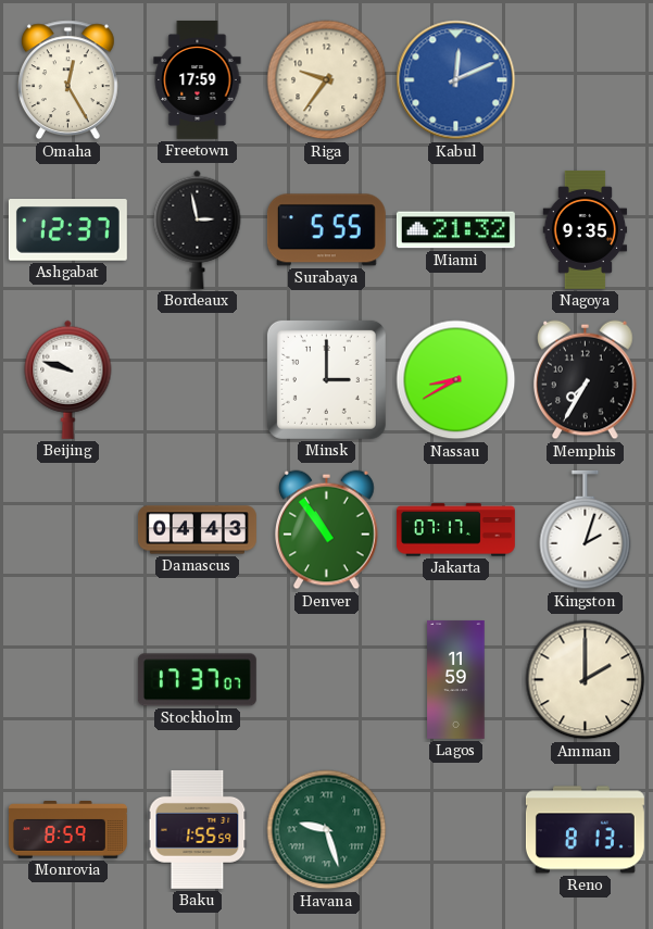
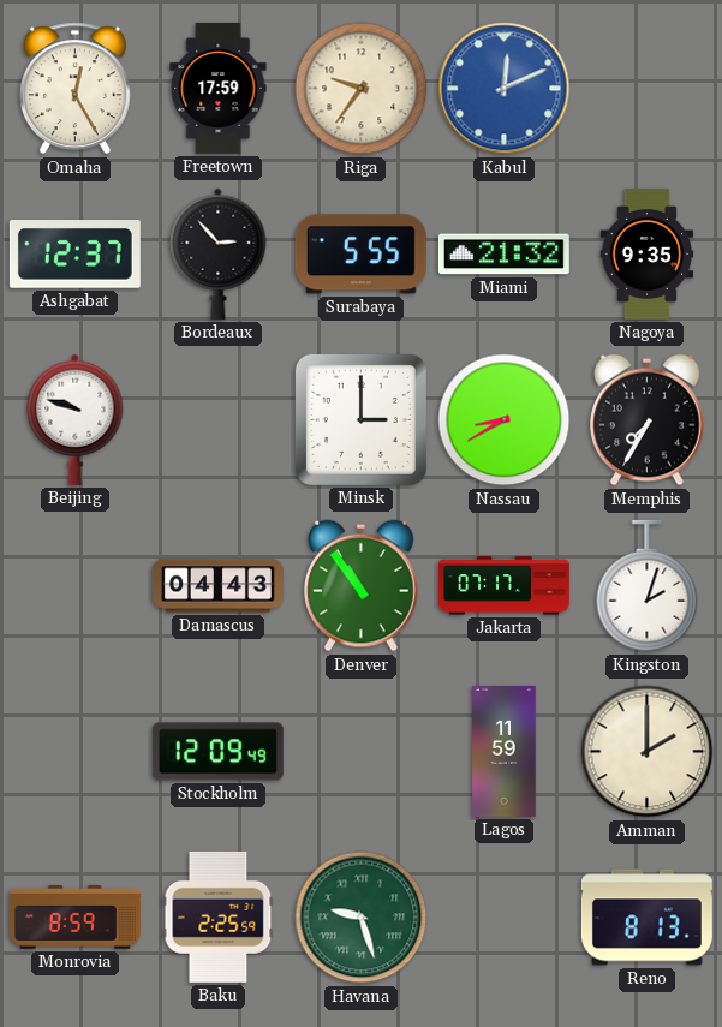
Bordeaux: 2:58 -> 2:53 (219, 253)
Stockholm: 17:37 -> 12:09 (217, 752)
Baku: 1:55 -> 2:25 (219, 916)
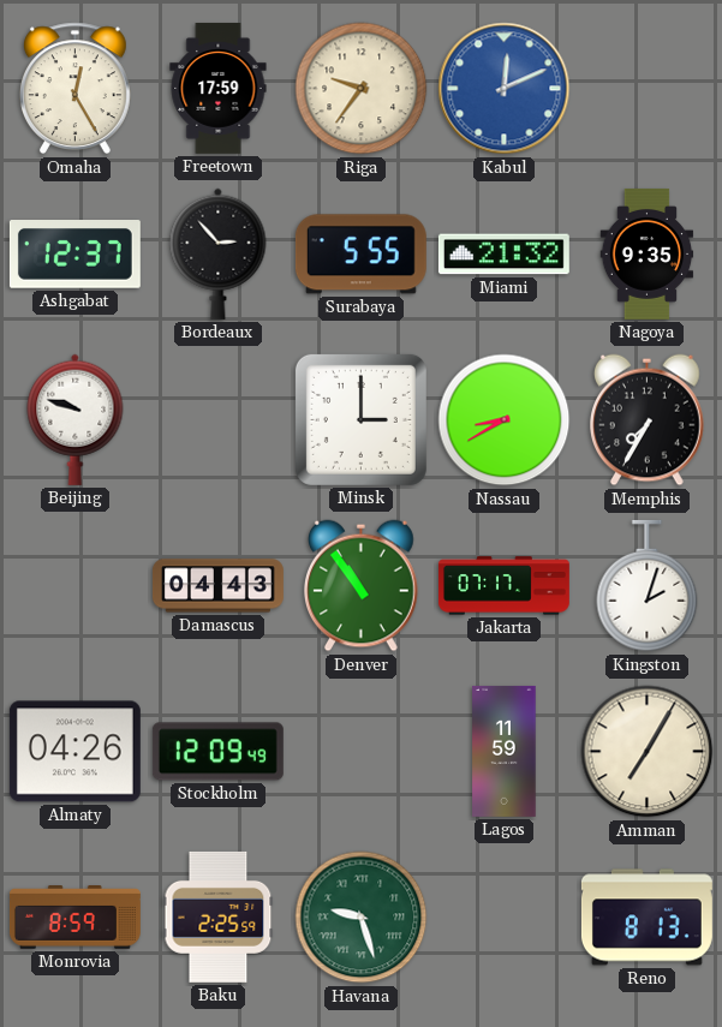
Almaty: none -> 04:26 (74, 752)
Amman: 2:00 -> 7:05 (648, 752)
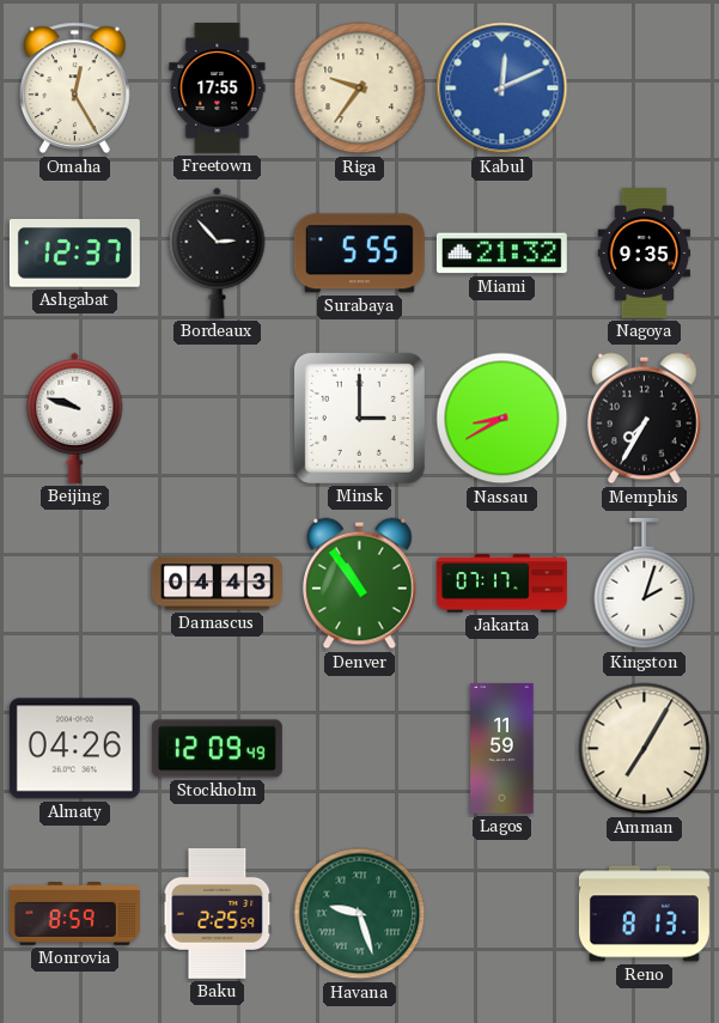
Freetown: 17:59 -> 17:55 (218, 87)
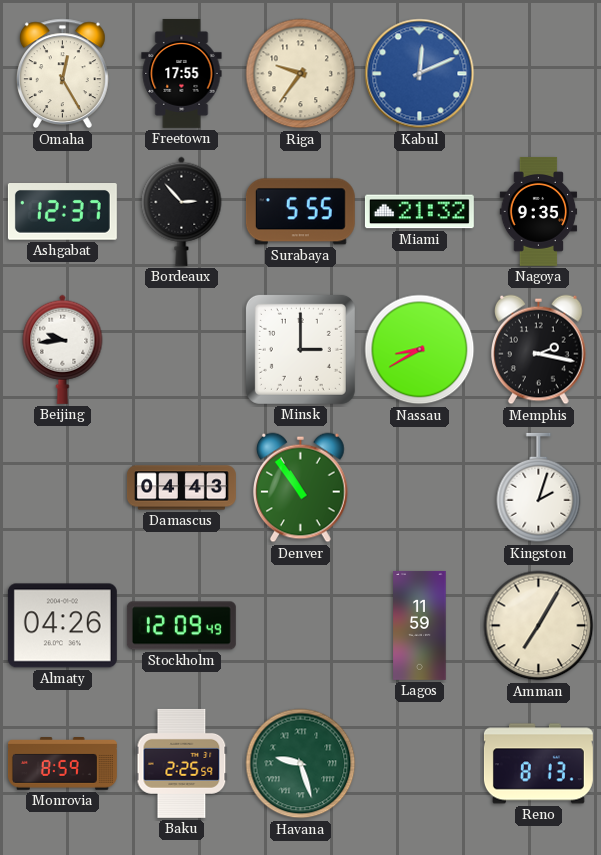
Beijing: 9:48 -> 9:44 (63, 349)
Memphis: 7:35 -> 2:17 (539, 350)
Jakarta: 07:17 -> none (501, 584)
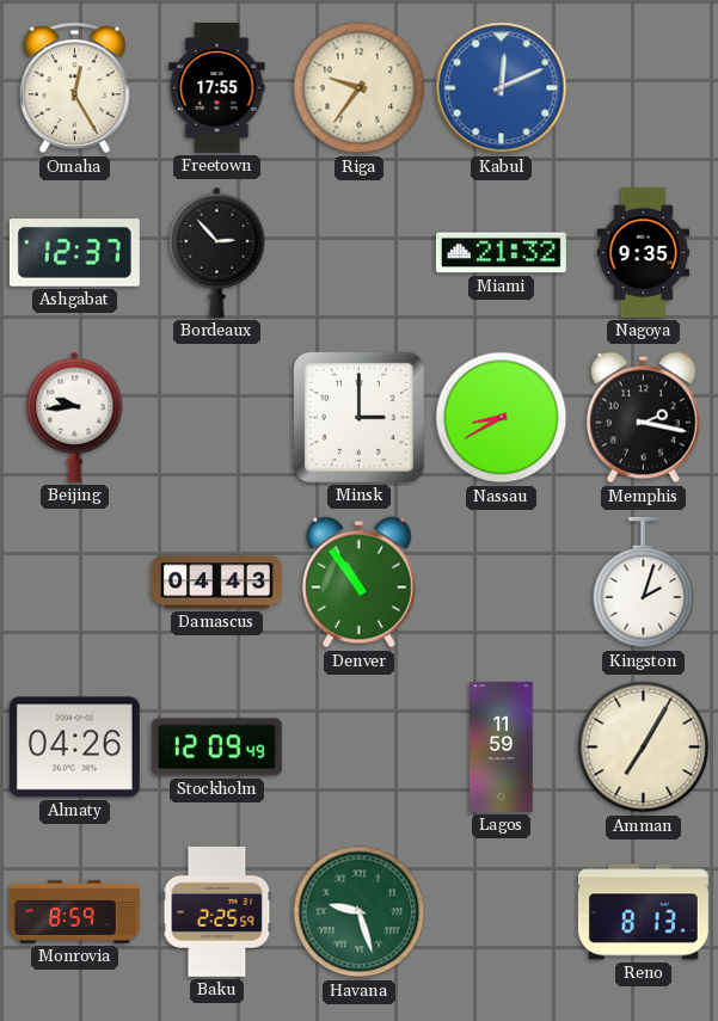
Surabaya: 5:55 -> none (300, 212)
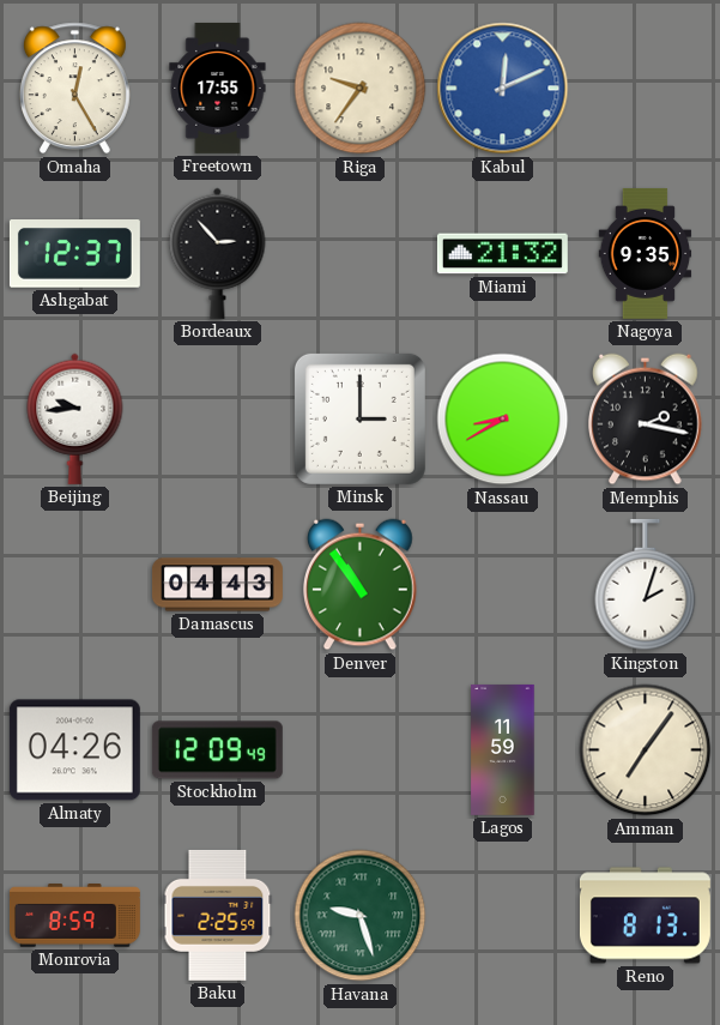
Amman: 7:05 -> 7:06 (646, 750)
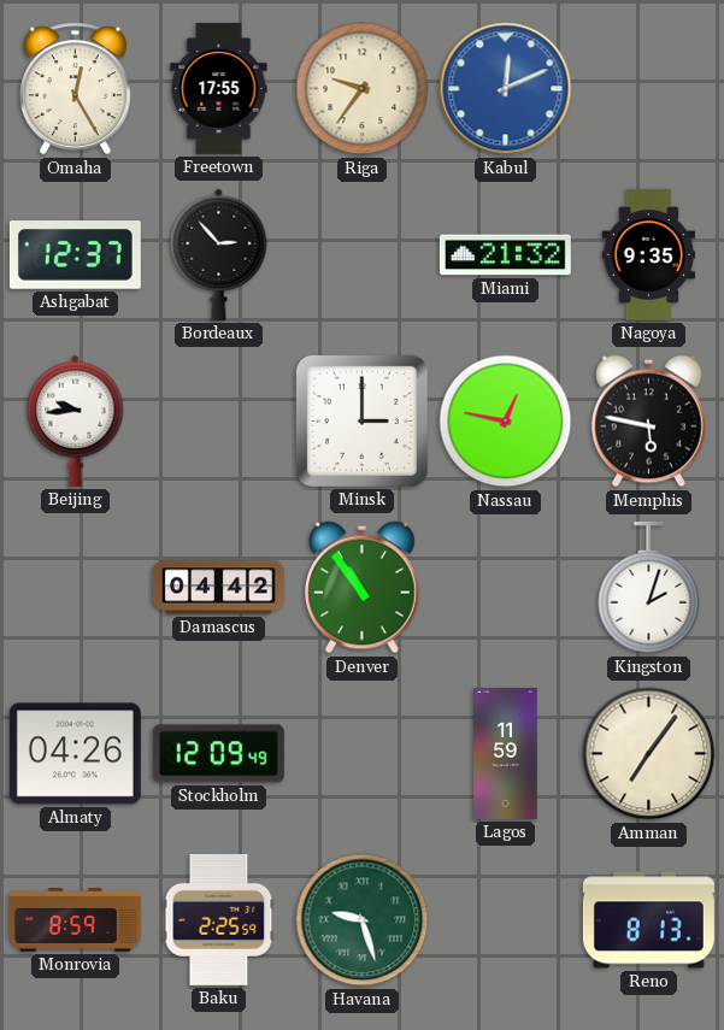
Nassau: 8:40 -> 12:47 (506, 422)
Memphis: 2:17 -> 5:47 (649, 422)
Damascus: 04:43 -> 04:42 (218, 588)
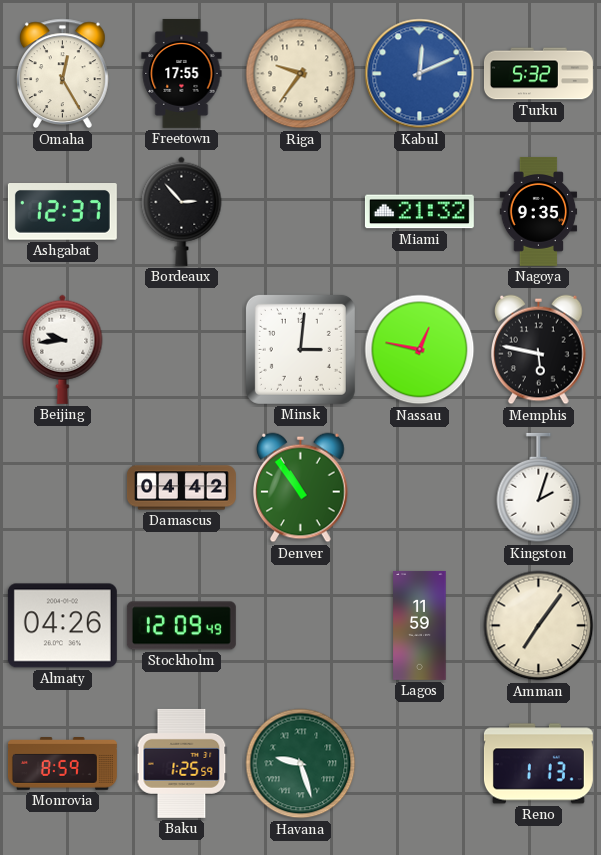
Turku: none -> 5:32 (538, 74)
Minsk: 3:00 -> 3:01 (300, 349)
Baku: 2:25 -> 1:25 (182, 763)
Reno: 8:13 -> 1:13 (538, 764)
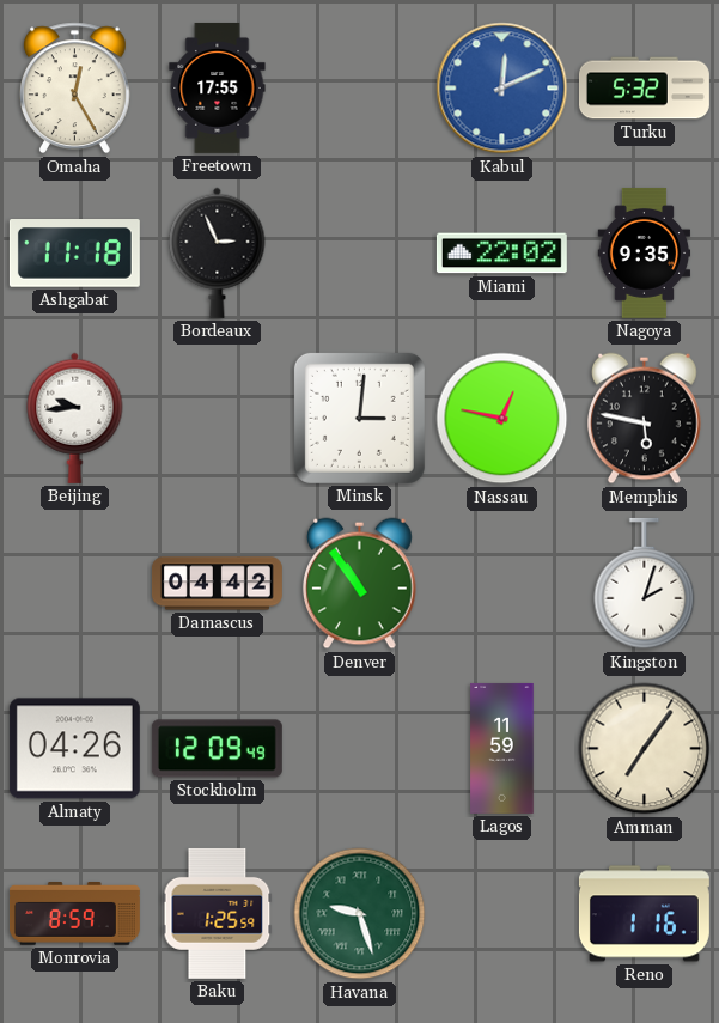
Riga: 9:36 -> none (301, 74)
Ashgabat: 12:37 -> 11:18 (74, 254)
Bordeaux: 2:53 -> 2:56 (218, 252)
Miami: 21:32 -> 22:02 (501, 254)
Reno: 1:13 -> 1:16 (644, 914)
